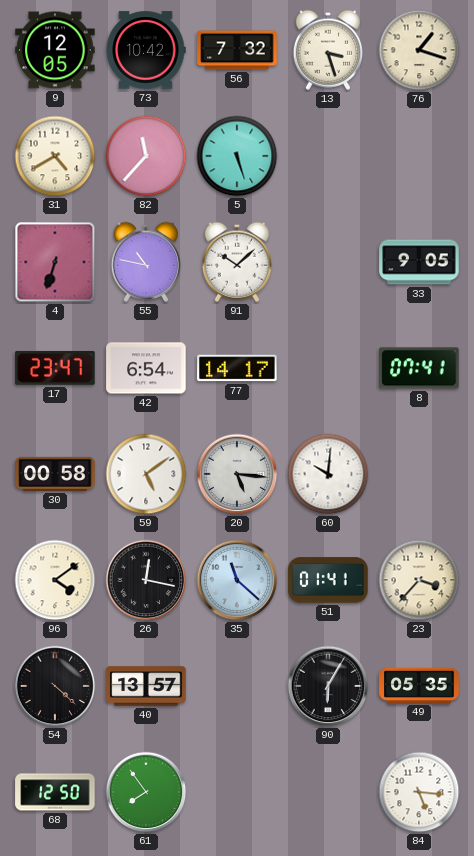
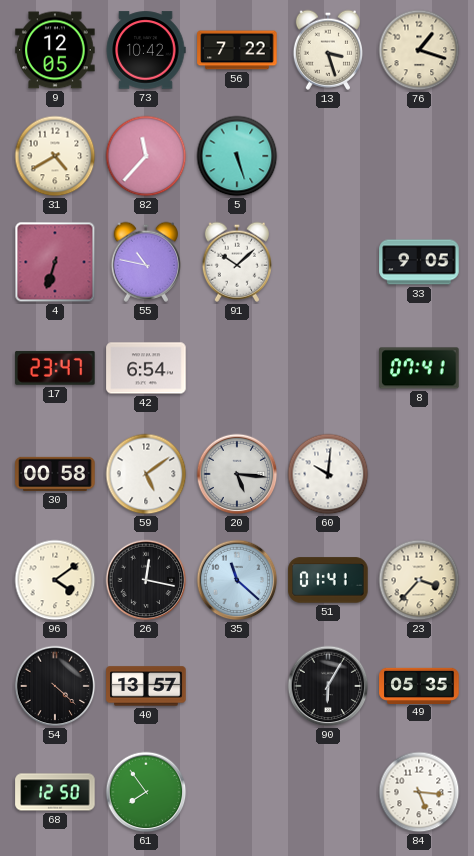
56: 7:32 -> 7:22 (237, 50)
77: 14:17 -> none (237, 368)
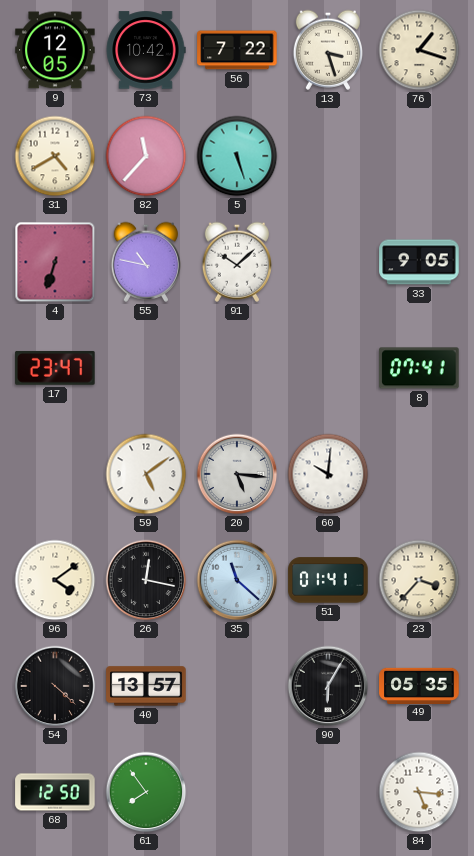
42: 6:54 -> none (146, 368)
30: 00:58 -> none (55, 474)
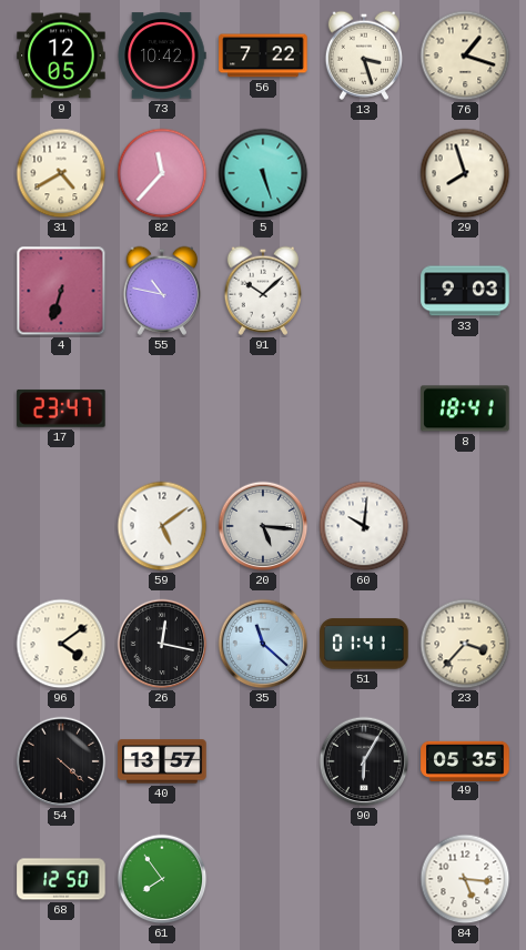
29: none -> 7:57 (465, 173)
33: 9:05 -> 9:03 (465, 291)
8: 07:41 -> 18:41 (465, 408)
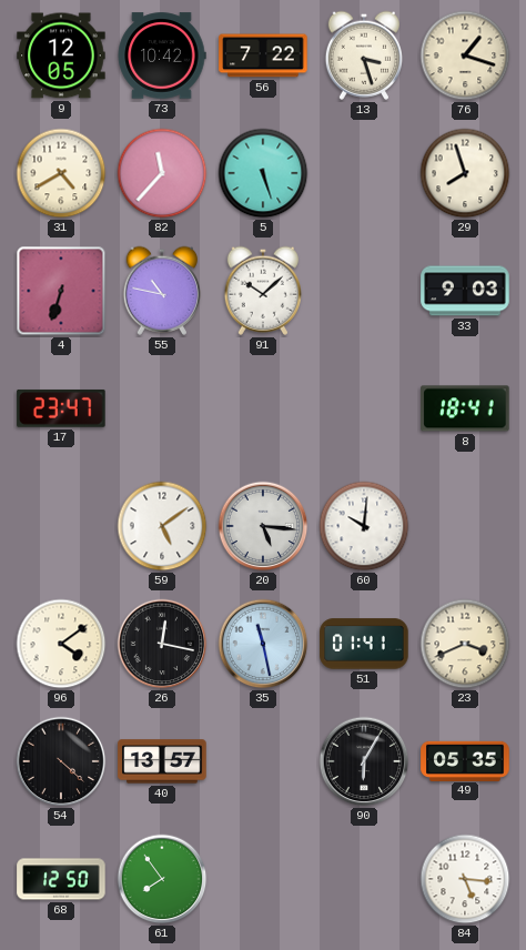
35: 11:22 -> 11:28 (263, 644)
23: 3:37 -> 3:41 (465, 644)
